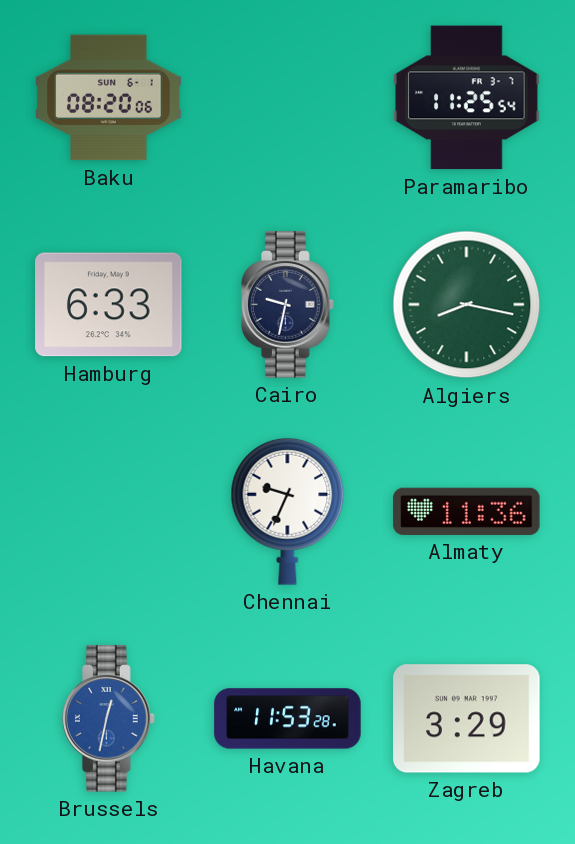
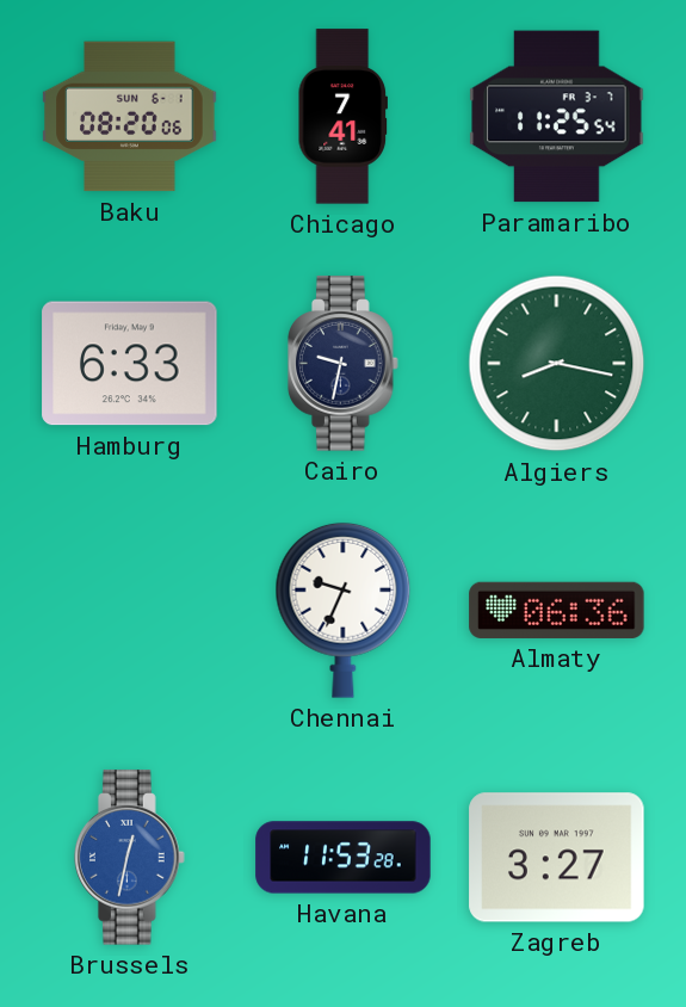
Chicago: none -> 7:41 (342, 117)
Almaty: 11:36 -> 06:36 (557, 610)
Zagreb: 3:29 -> 3:27 (557, 858)
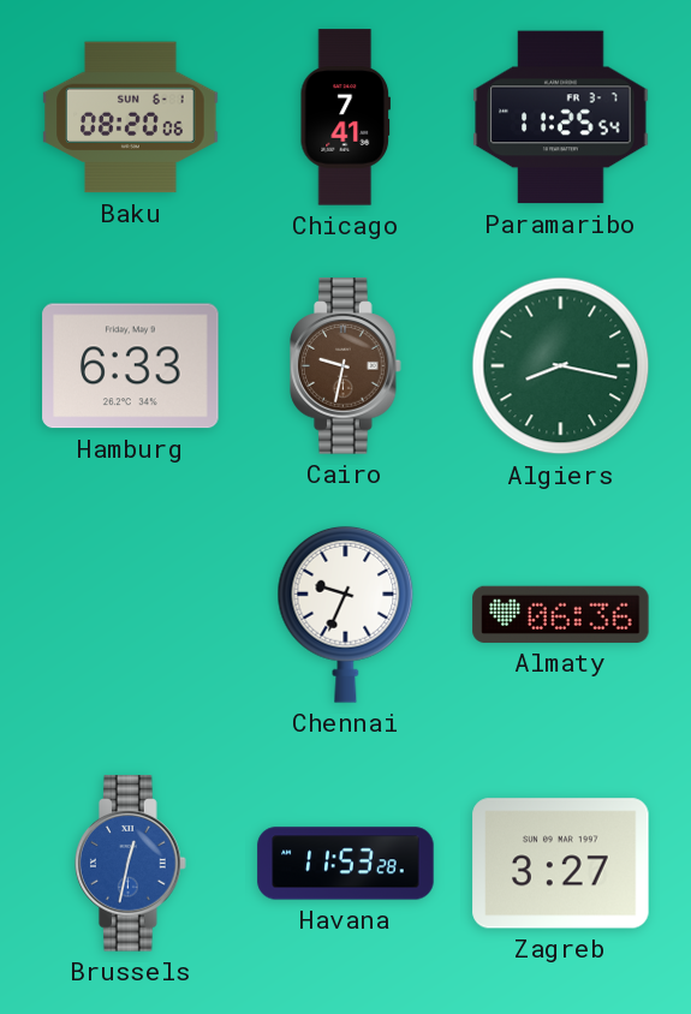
Cairo dial: navy -> brown (346, 366)
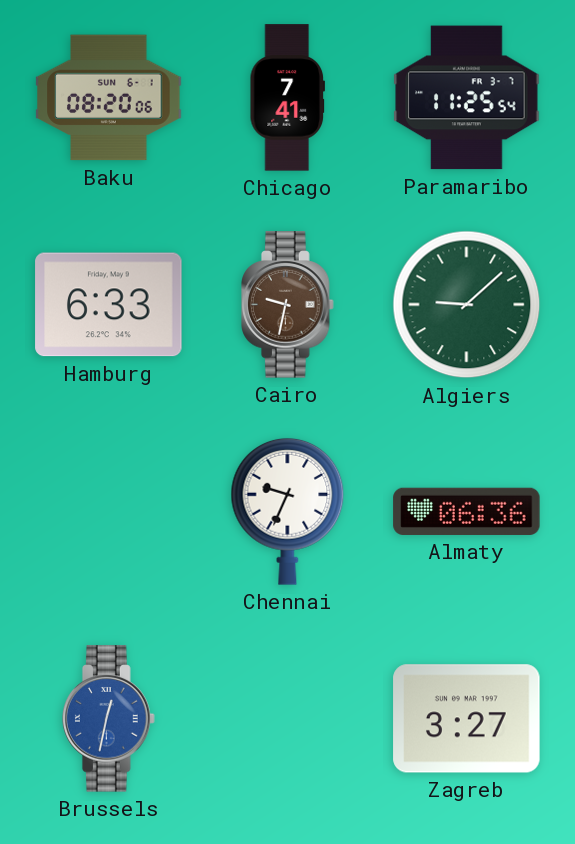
Algiers: 8:17 -> 9:08 (467, 305)
Havana: 11:53 -> none (346, 864)
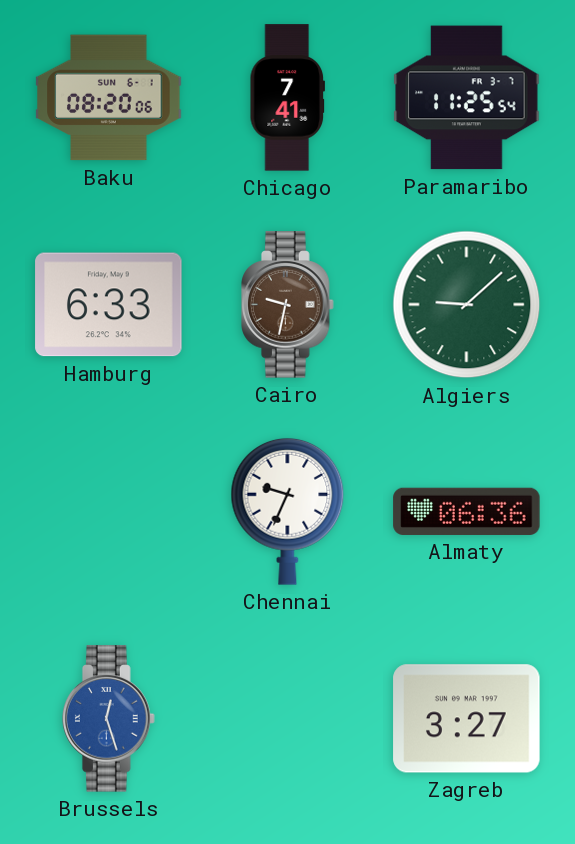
Brussels: 12:32 -> 12:27 (109, 719)
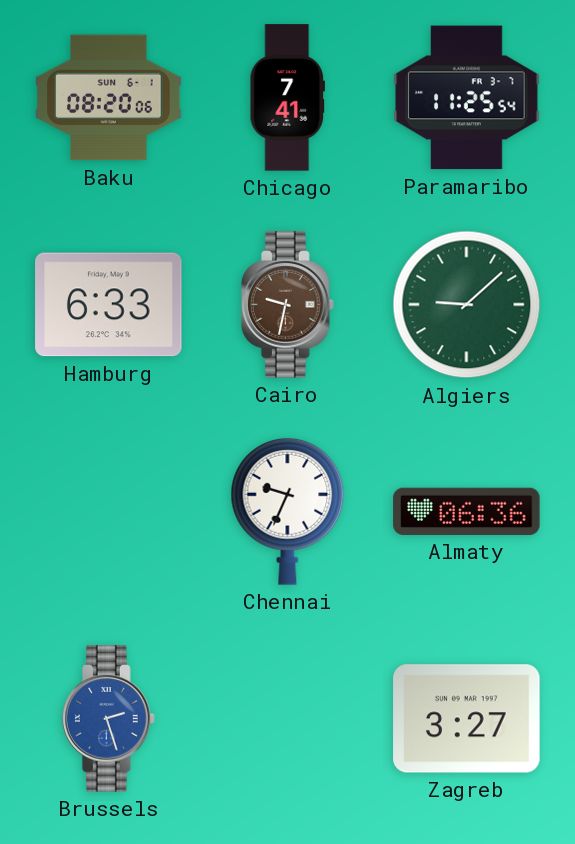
Brussels: 12:27 -> 2:27 (109, 719)
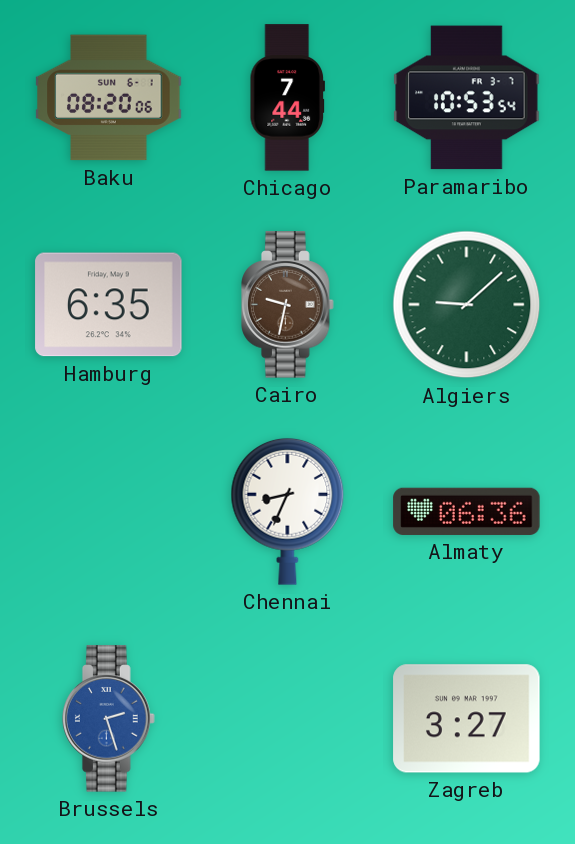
Chicago: 7:41 -> 7:44 (287, 98)
Paramaribo: 11:25 -> 10:53 (467, 98)
Hamburg: 6:33 -> 6:35 (109, 305)
Chennai: 9:34 -> 8:34 (288, 511)
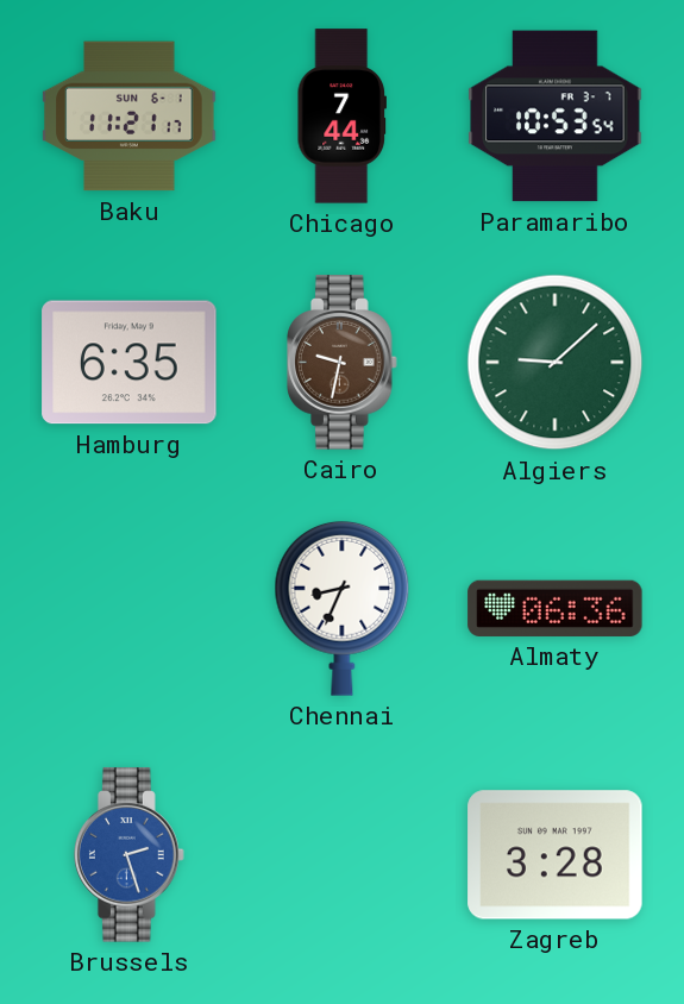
Baku: 08:20 -> 11:21 (130, 117)
Zagreb: 3:27 -> 3:28 (556, 855)
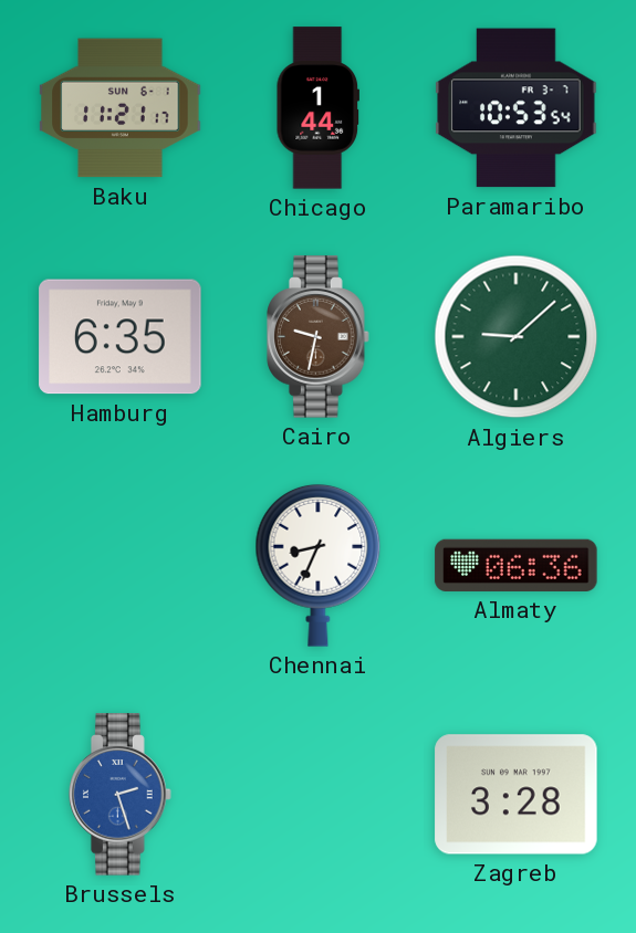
Chicago: 7:44 -> 1:44 (317, 108)
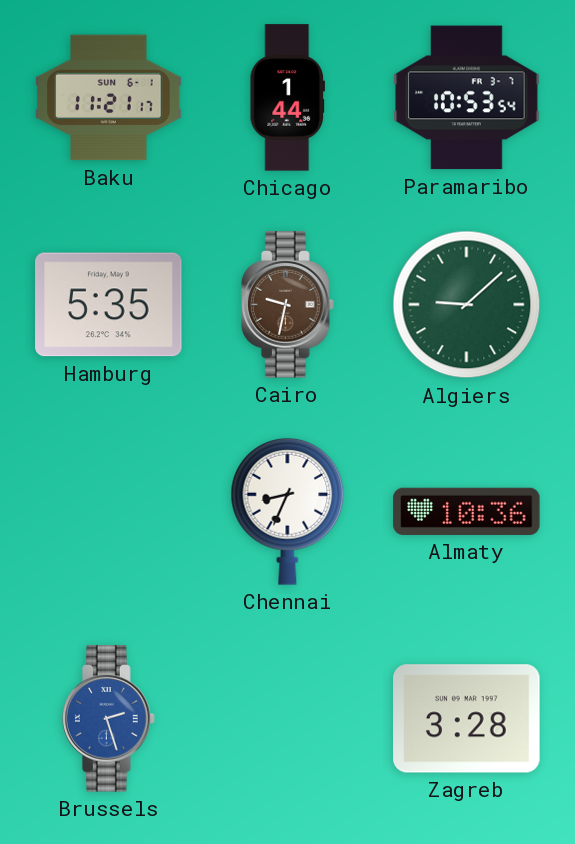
Hamburg: 6:35 -> 5:35 (109, 305)
Almaty: 06:36 -> 10:36 (467, 511)
